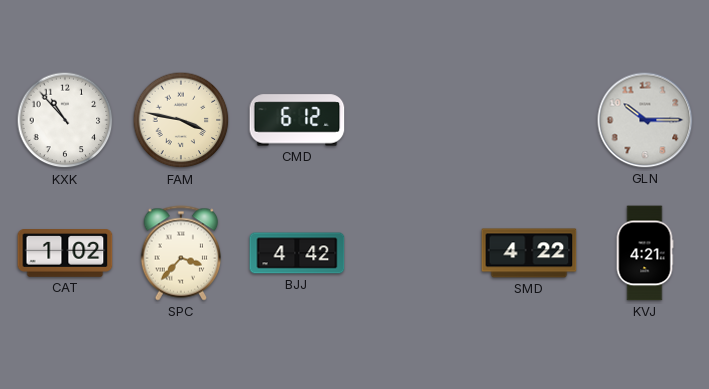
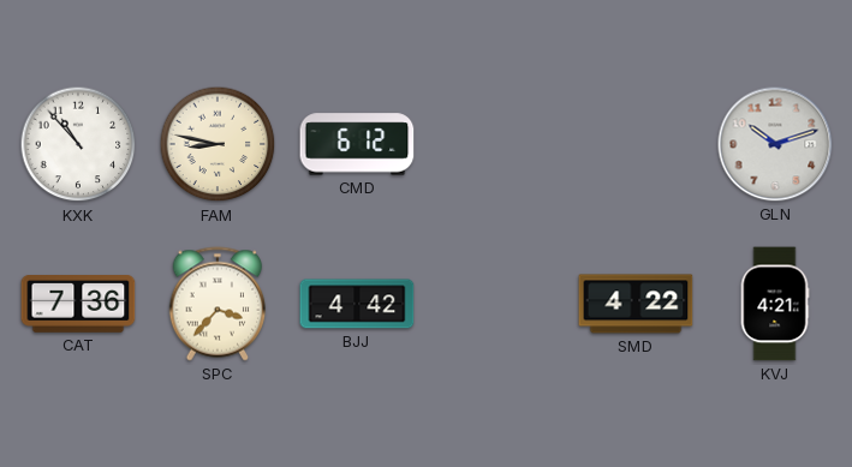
FAM: 3:47 -> 8:47 (218, 144)
GLN: 10:15 -> 10:12 (775, 144)
CAT: 1:02 -> 7:36 (78, 305)
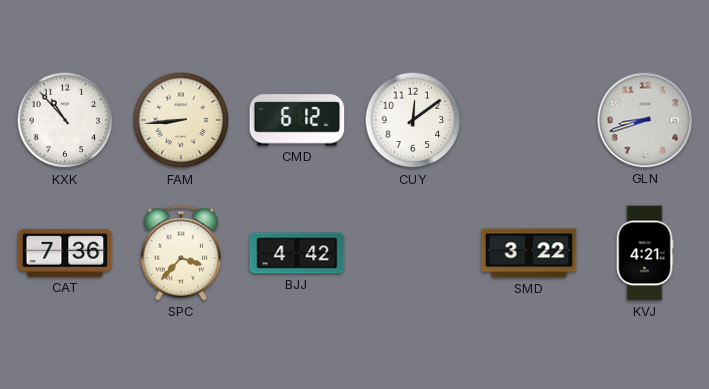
FAM: 8:47 -> 8:44 (181, 120)
CUY: none -> 12:09 (413, 120)
GLN: 10:12 -> 8:42 (645, 120)
SMD: 4:22 -> 3:22 (529, 253)
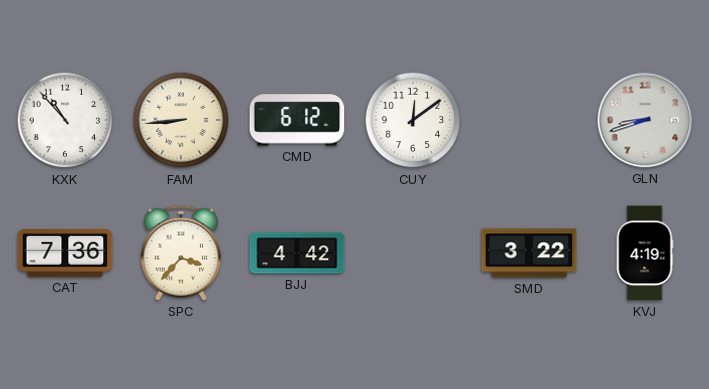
KVJ: 4:21 -> 4:19 (645, 253)
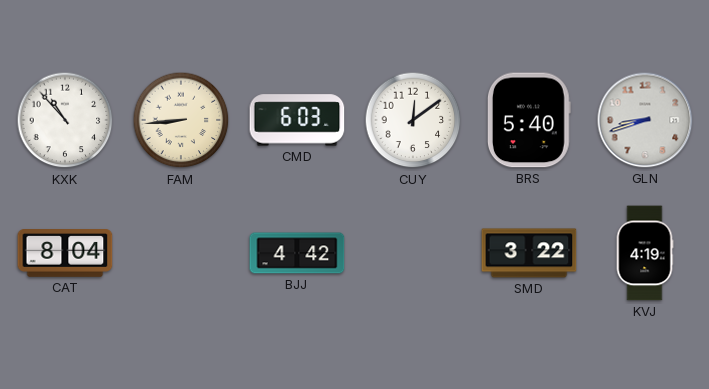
CMD: 6:12 -> 6:03 (297, 120)
BRS: none -> 5:40 (529, 120)
CAT: 7:36 -> 8:04 (65, 254)
SPC: 3:37 -> none (181, 253)
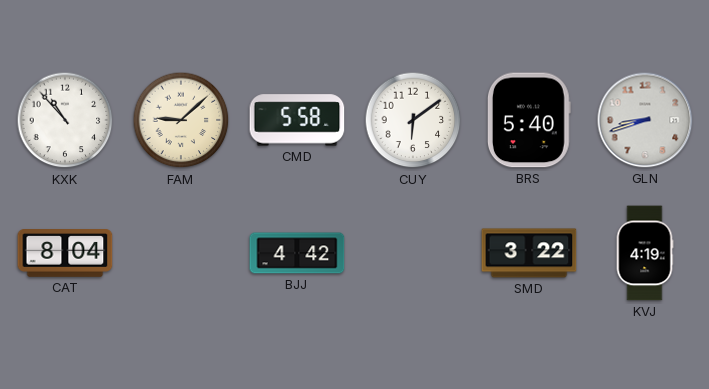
FAM: 8:44 -> 9:08 (181, 120)
CMD: 6:03 -> 5:58 (297, 120)
CUY: 12:09 -> 6:09 (413, 120)
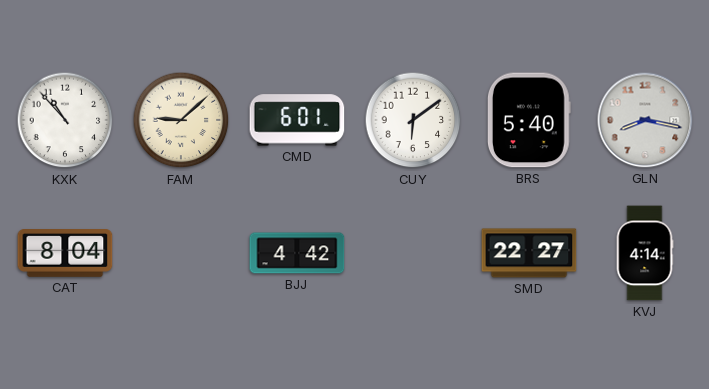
CMD: 5:58 -> 6:01 (297, 120)
GLN: 8:42 -> 8:17 (645, 120)
SMD: 3:22 -> 22:27 (529, 253)
KVJ: 4:19 -> 4:14 (645, 253)
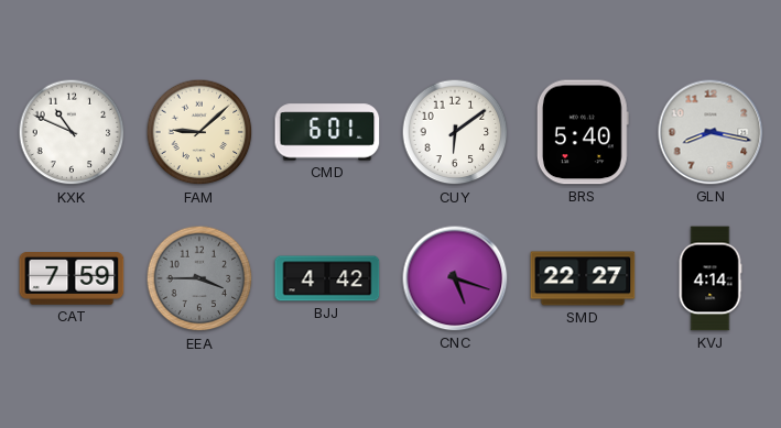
KXK: 10:53 -> 10:49 (72, 132)
CAT: 8:04 -> 7:59 (72, 279)
EEA: none -> 3:45 (199, 278)
CNC: none -> 5:18 (455, 278)
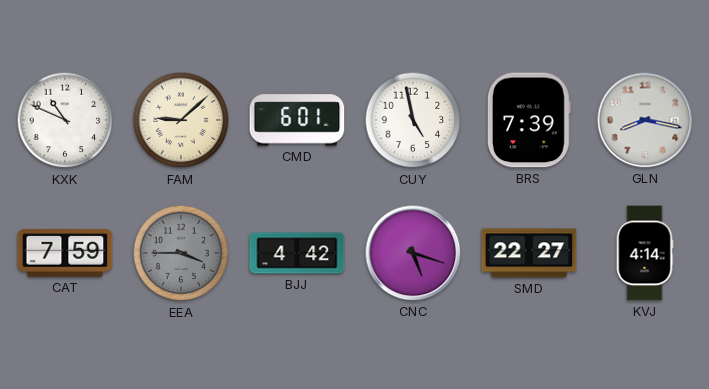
CUY: 6:09 -> 4:58 (413, 120)
BRS: 5:40 -> 7:39 (529, 120)
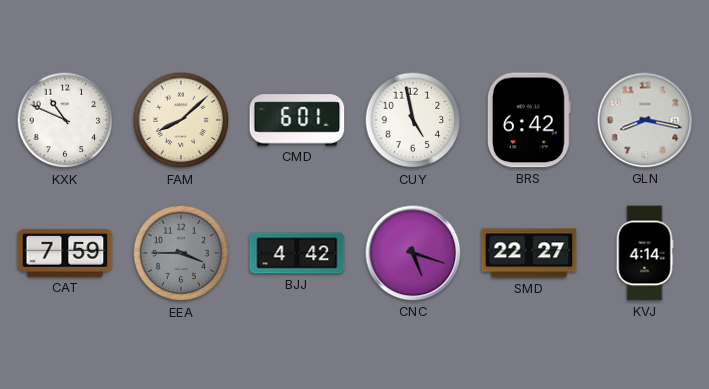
FAM: 9:08 -> 8:08 (181, 120)
BRS: 7:39 -> 6:42 (529, 120)
